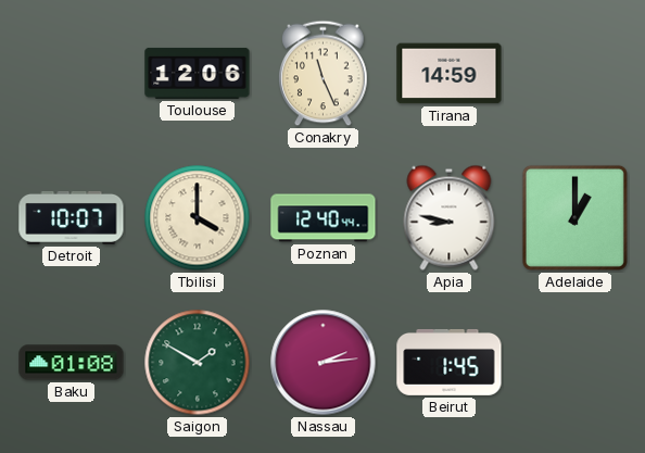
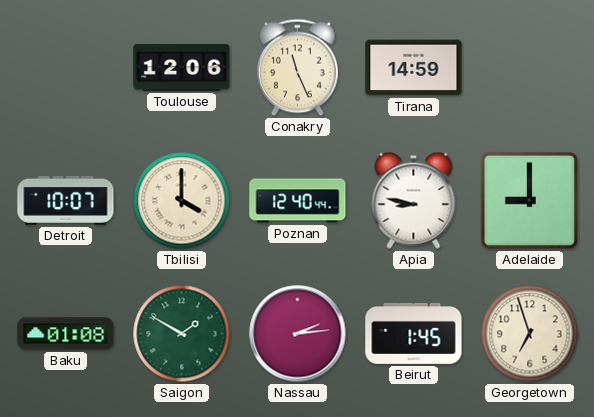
Adelaide: 1:00 -> 9:00 (529, 200)
Georgetown: none -> 6:57 (530, 334)
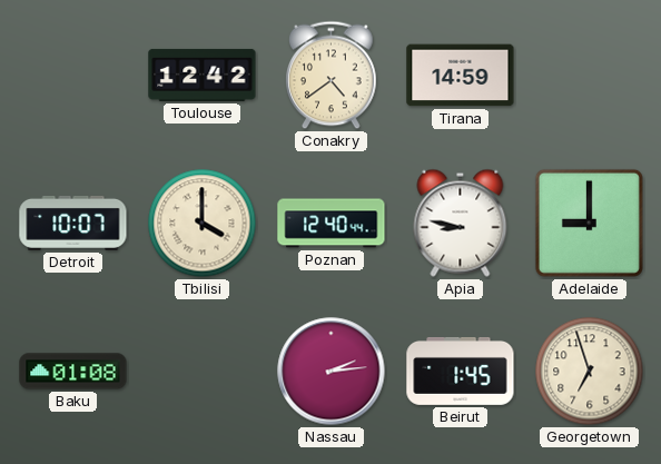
Toulouse: 12:06 -> 12:42 (203, 75)
Conakry: 11:26 -> 4:39 (332, 76)
Saigon: 1:50 -> none (182, 334)
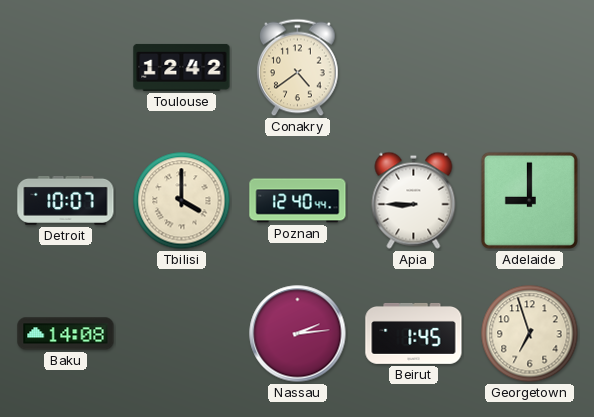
Tirana: 14:59 -> none (461, 76)
Apia: 8:47 -> 8:45 (414, 200)
Baku: 01:08 -> 14:08 (66, 334)
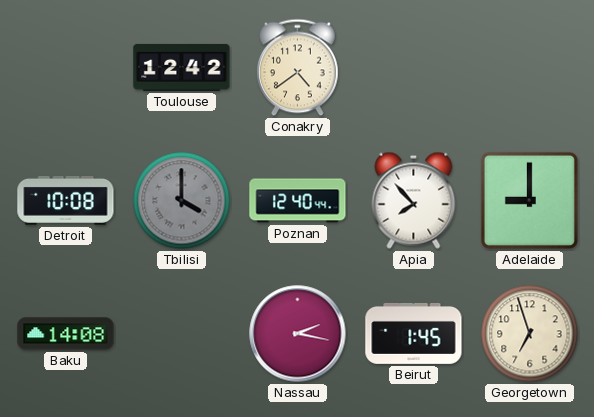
Detroit: 10:07 -> 10:08 (66, 200)
Tbilisi dial: cream -> grey (182, 201)
Apia: 8:45 -> 7:53 (414, 200)
Nassau: 2:14 -> 2:17 (298, 334)
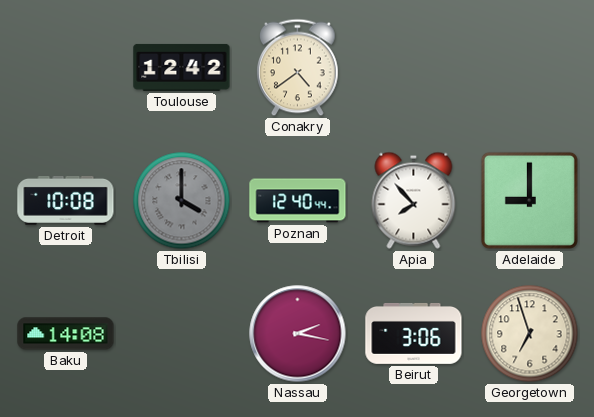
Beirut: 1:45 -> 3:06 (414, 333)
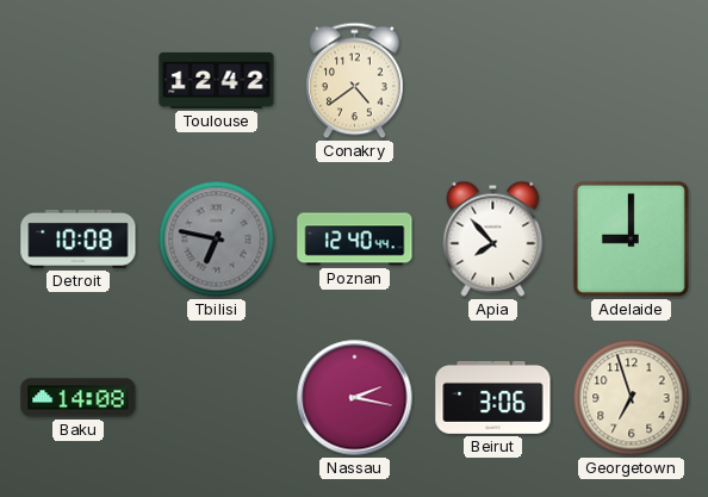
Tbilisi: 4:00 -> 6:47 (217, 240)
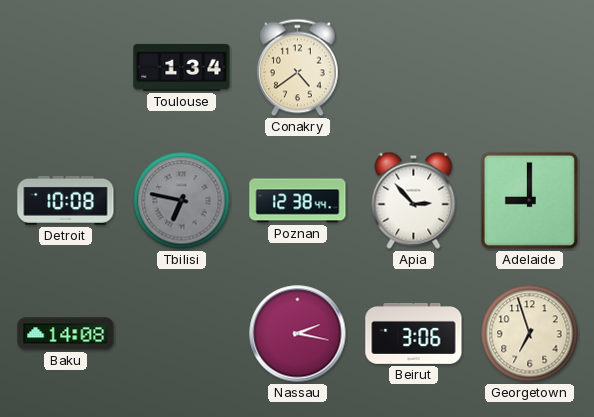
Toulouse: 12:42 -> 1:34 (182, 67)
Poznan: 12:40 -> 12:38 (298, 201)
Apia: 7:53 -> 2:53 (414, 200)
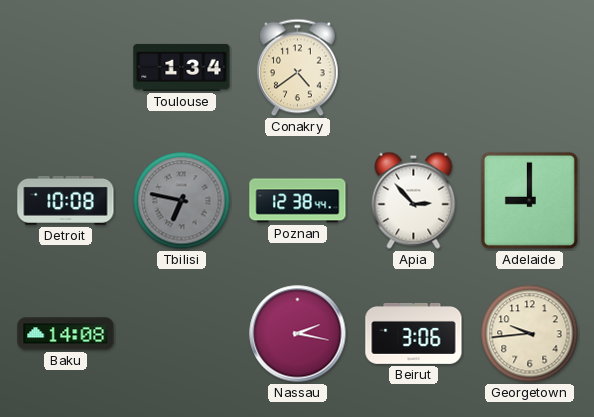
Georgetown: 6:57 -> 9:44 (530, 334)
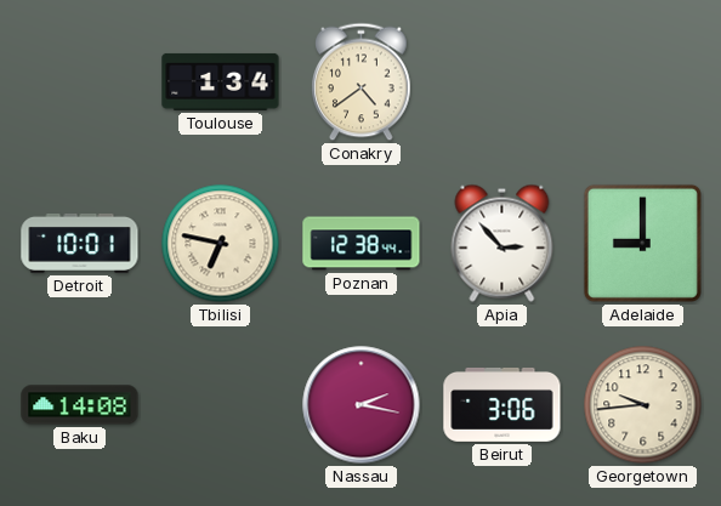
Detroit: 10:08 -> 10:01 (80, 243)
Tbilisi dial: grey -> cream (221, 244)
